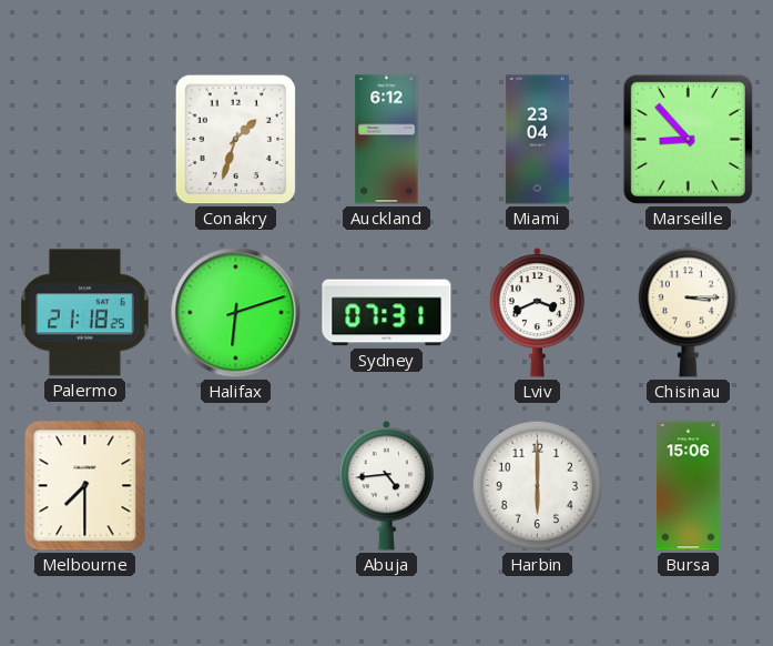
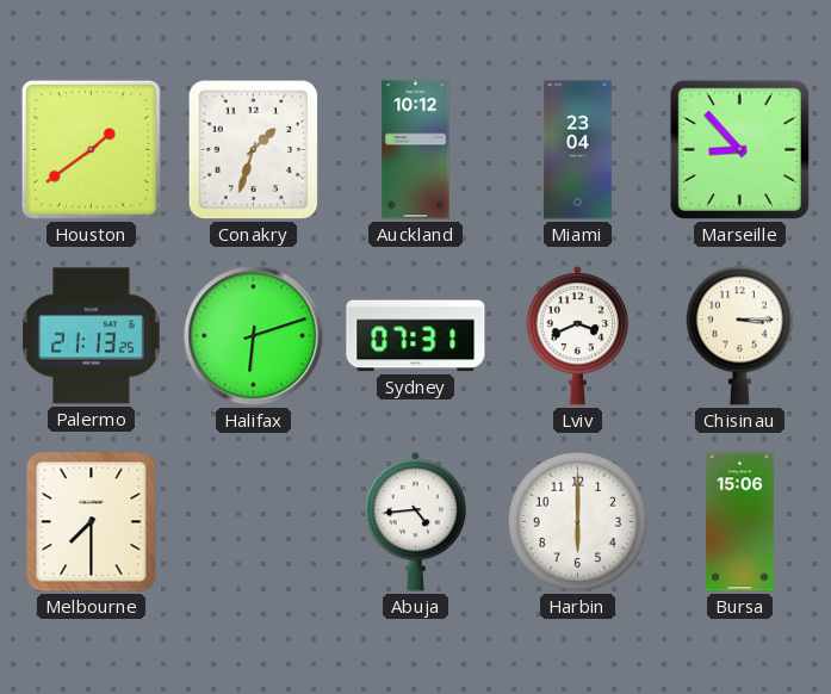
Houston: none -> 1:39 (91, 149)
Auckland: 6:12 -> 10:12 (416, 150)
Palermo: 21:18 -> 21:13 (92, 336)
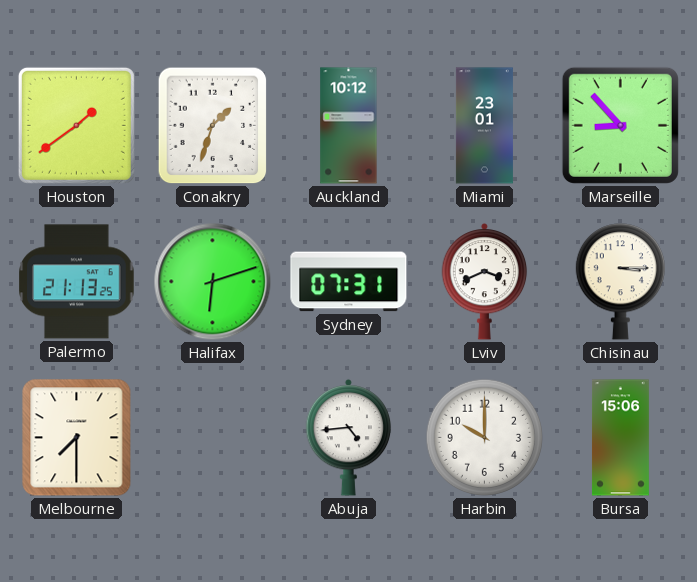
Miami: 23:04 -> 23:01 (484, 126)
Harbin: 6:00 -> 10:00 (485, 438)
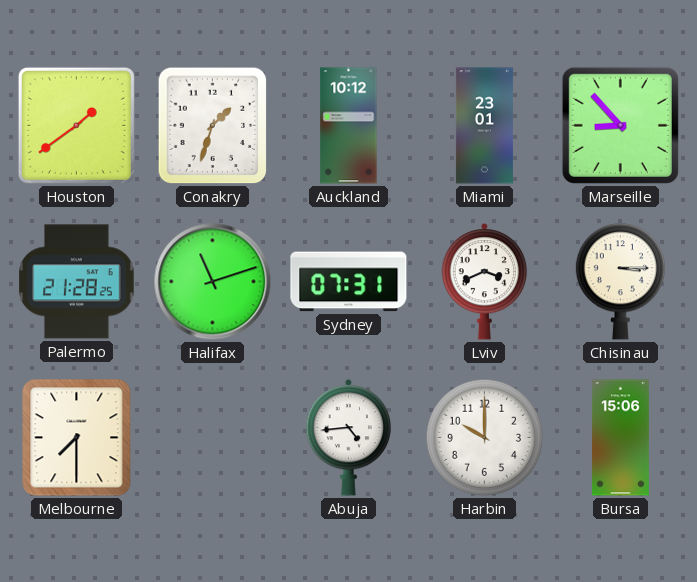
Palermo: 21:13 -> 21:28 (77, 282)
Halifax: 6:12 -> 11:12 (213, 282)
